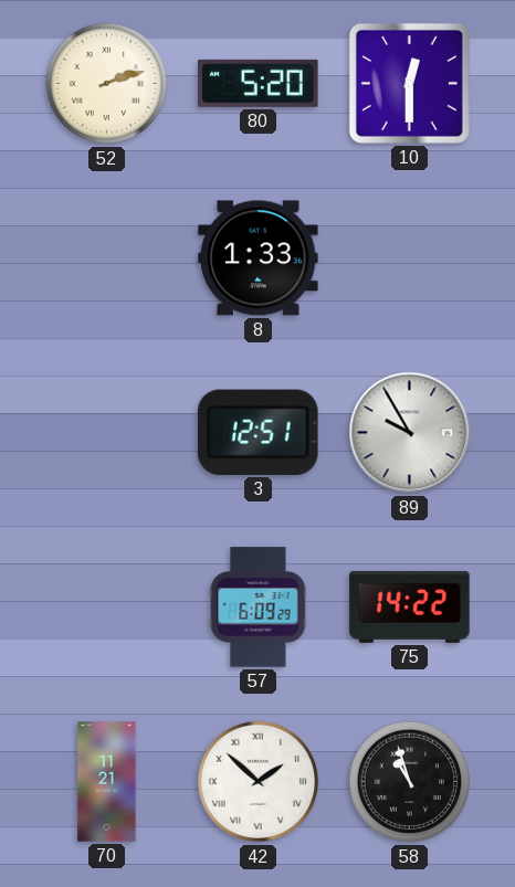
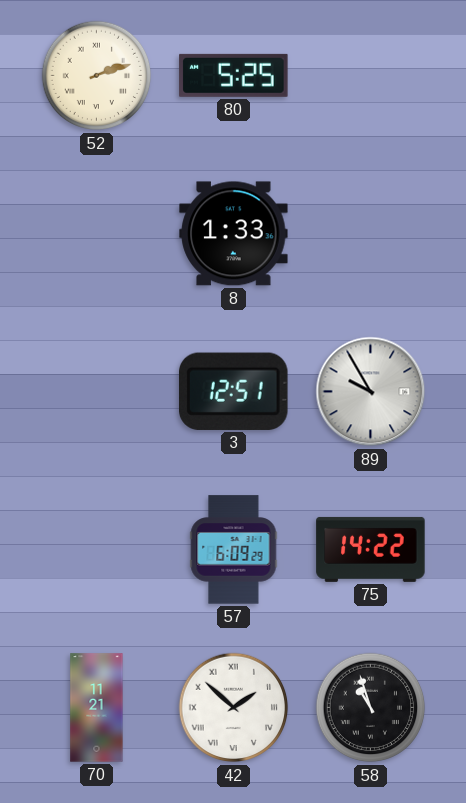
80: 5:20 -> 5:25 (234, 75)
10: 12:30 -> none (409, 83)
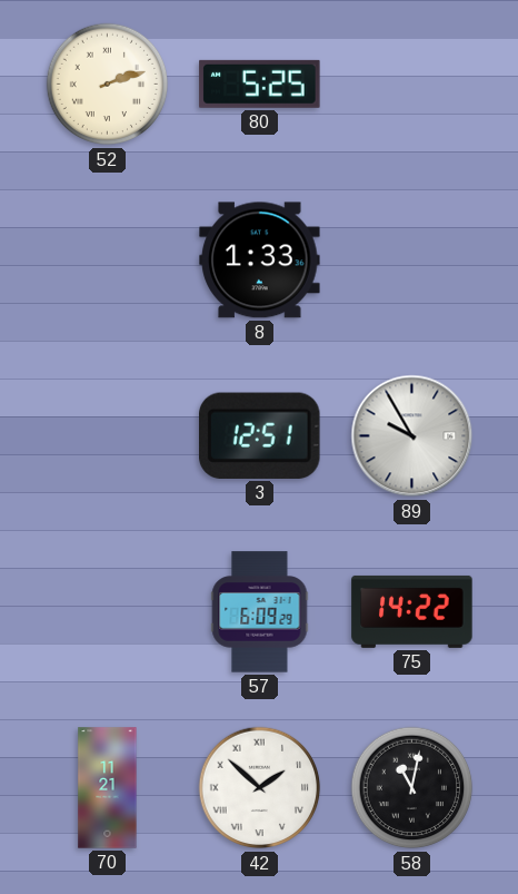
58: 10:57 -> 11:02 (412, 788)
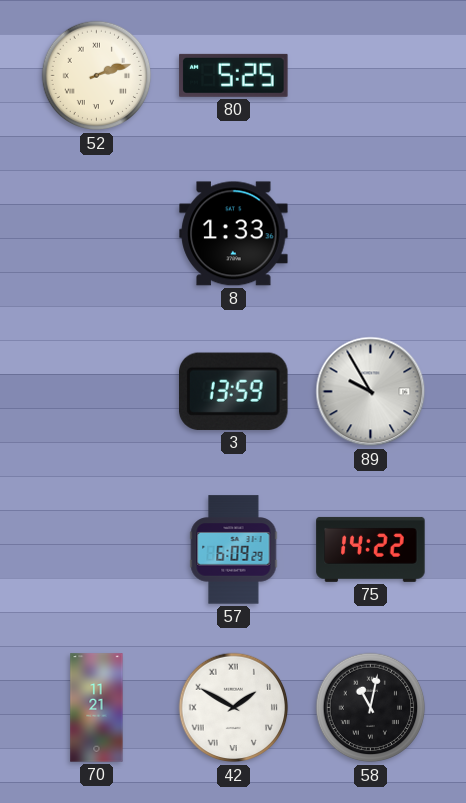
3: 12:51 -> 13:59 (234, 391)
42: 1:52 -> 1:50 (234, 708)
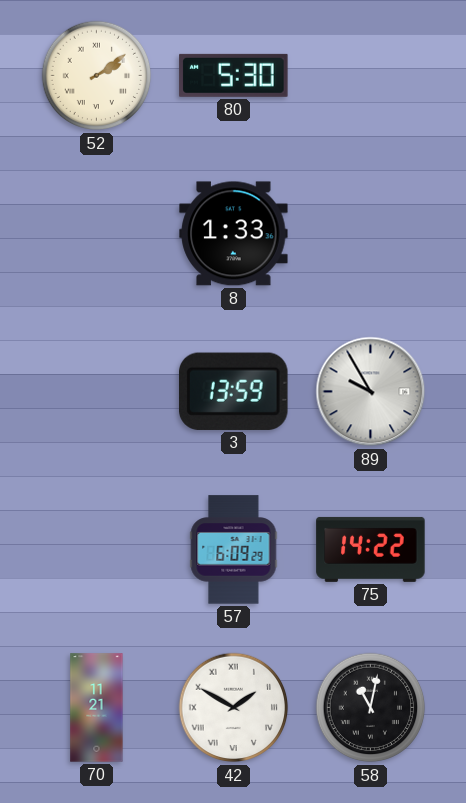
52: 2:12 -> 2:09 (97, 76)
80: 5:25 -> 5:30 (234, 75)
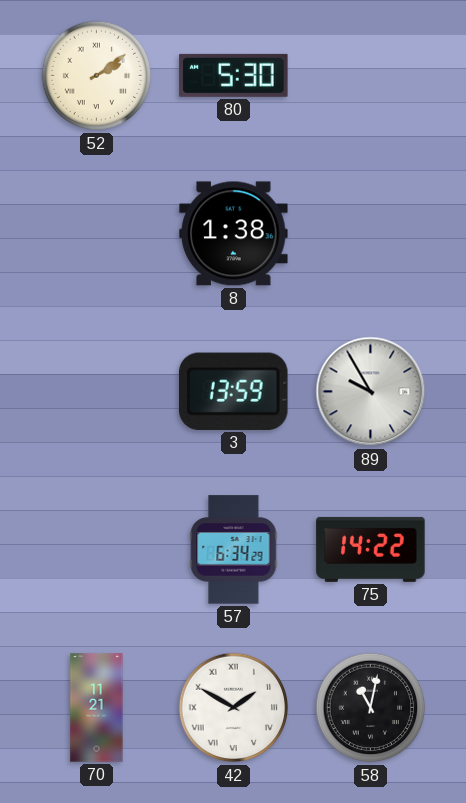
8: 1:33 -> 1:38 (234, 234)
57: 6:09 -> 6:34 (234, 550)
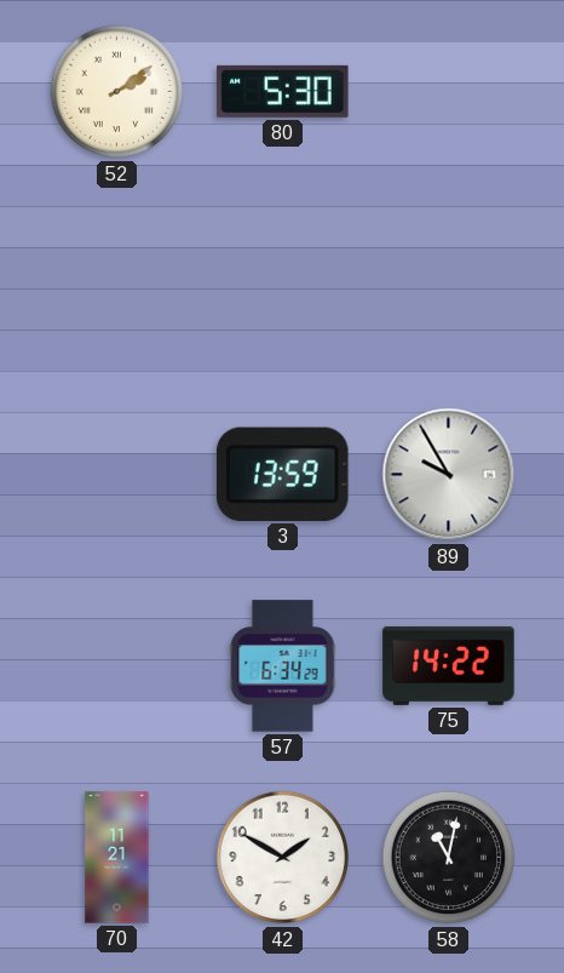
8: 1:38 -> none (234, 234)
42 numerals: Roman -> Arabic (283, 858)
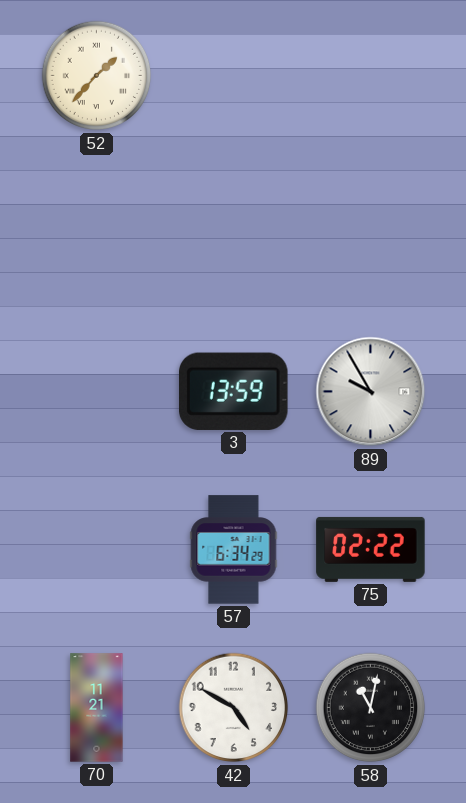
52: 2:09 -> 1:37 (97, 76)
80: 5:30 -> none (283, 91)
75: 14:22 -> 02:22 (371, 549)
42: 1:50 -> 4:50 (234, 708)
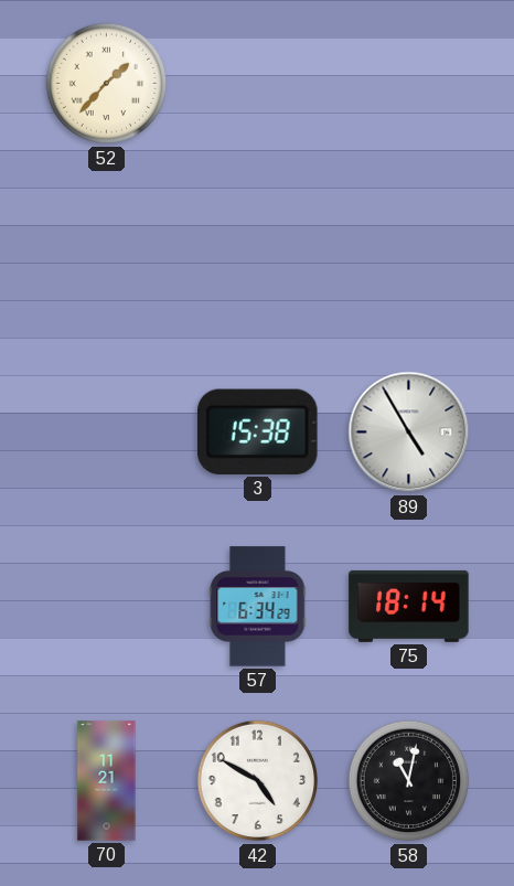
3: 13:59 -> 15:38 (258, 431)
89: 9:55 -> 4:55 (409, 433)
75: 02:22 -> 18:14 (409, 606)
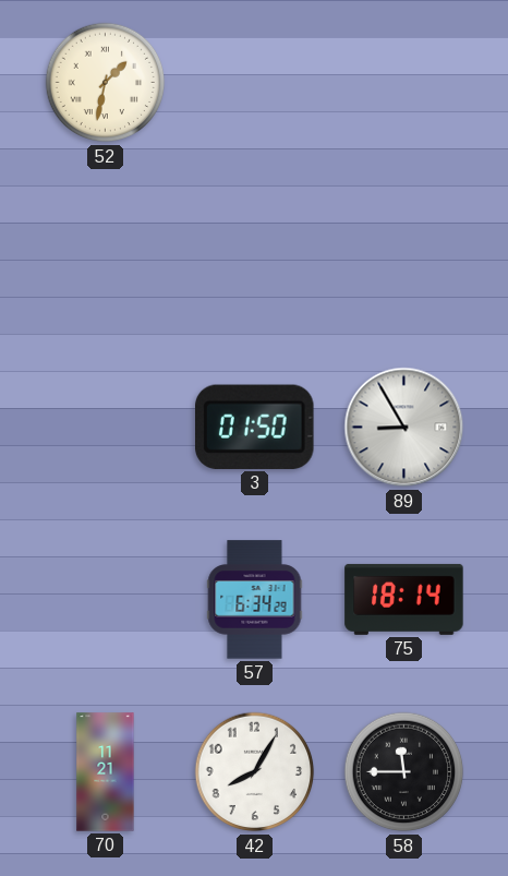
52: 1:37 -> 1:32 (106, 83)
3: 15:38 -> 01:50 (255, 427)
89: 4:55 -> 8:55 (404, 428)
42: 4:50 -> 8:05 (255, 772)
58: 11:02 -> 11:45 (404, 772)
